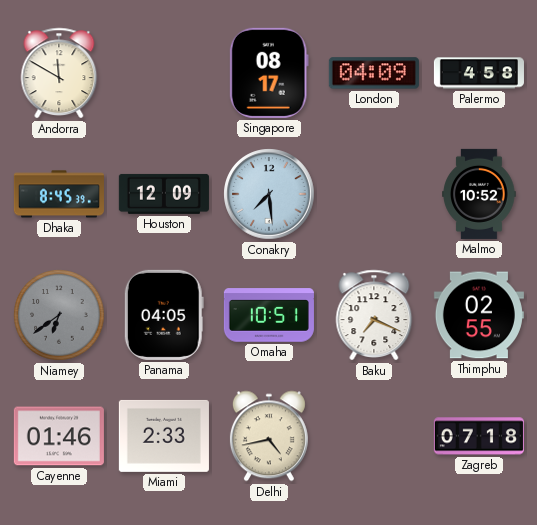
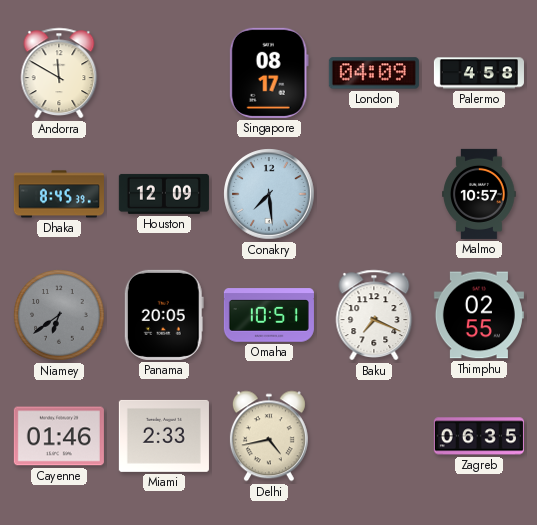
Malmo: 10:52 -> 10:57 (479, 194)
Panama: 04:05 -> 20:05 (164, 315)
Zagreb: 07:18 -> 06:35 (479, 436)
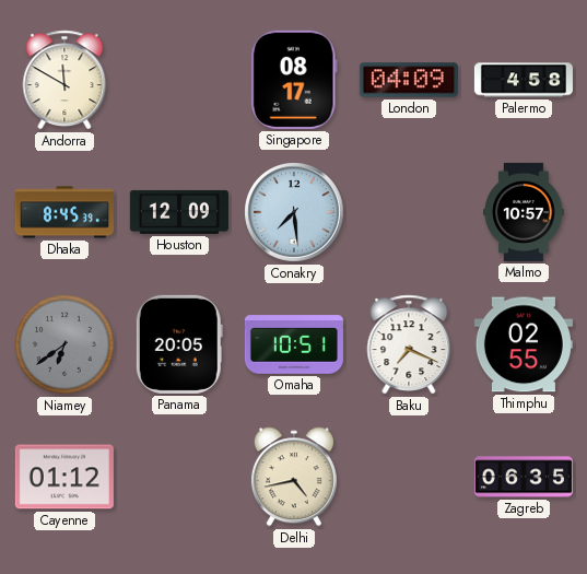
Cayenne: 01:46 -> 01:12 (64, 477)
Miami: 2:33 -> none (164, 436)
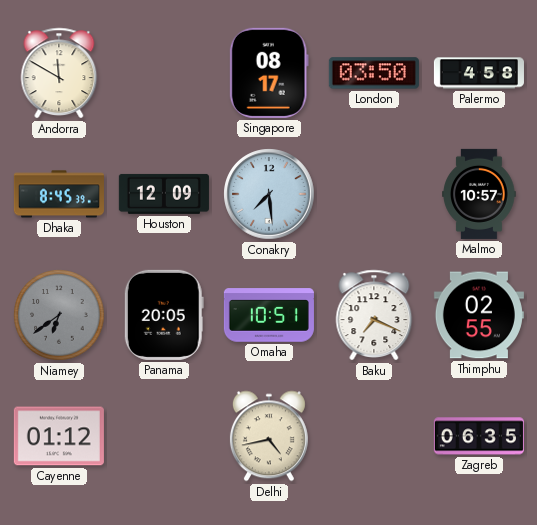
London: 04:09 -> 03:50 (374, 73)
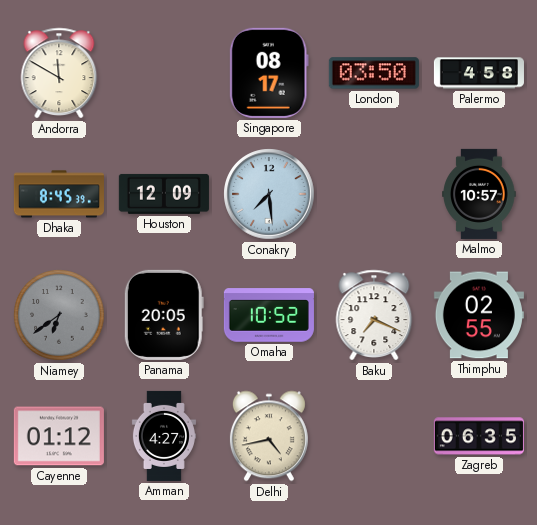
Omaha: 10:51 -> 10:52 (269, 315)
Amman: none -> 4:27 (164, 436)
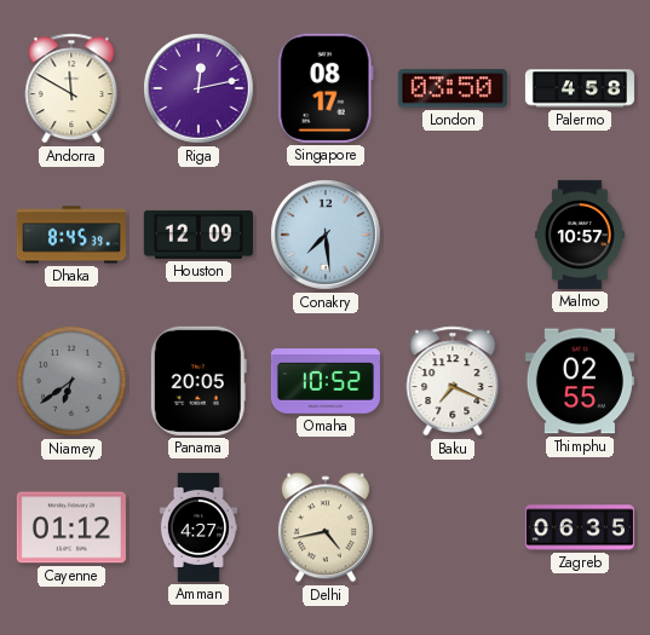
Riga: none -> 12:13 (199, 88)
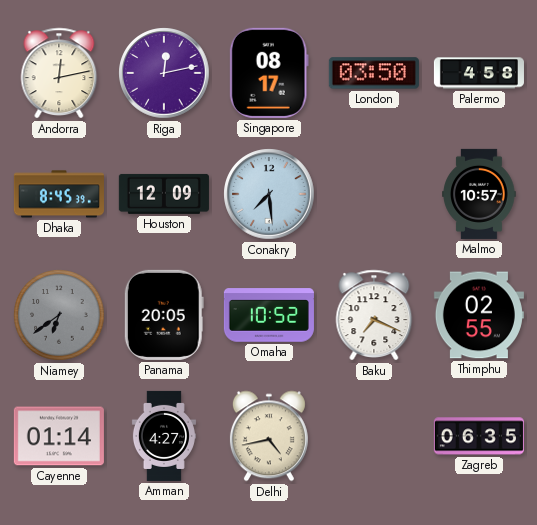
Andorra: 11:50 -> 12:13 (59, 73)
Cayenne: 01:12 -> 01:14 (59, 436)
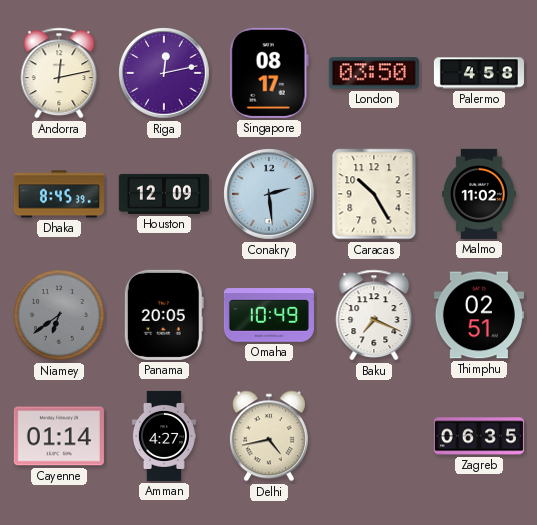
Conakry: 7:29 -> 2:29 (269, 194)
Caracas: none -> 10:25 (374, 194)
Malmo: 10:57 -> 11:02 (479, 194)
Omaha: 10:52 -> 10:49 (269, 315)
Thimphu: 02:55 -> 02:51 (479, 315)
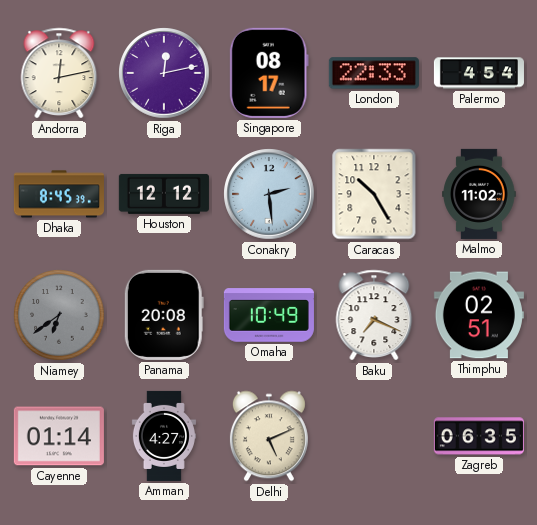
London: 03:50 -> 22:33 (374, 73)
Palermo: 4:58 -> 4:54 (479, 73)
Houston: 12:09 -> 12:12 (164, 194)
Panama: 20:05 -> 20:08 (164, 315)
Delhi: 4:43 -> 5:11 (269, 436)
